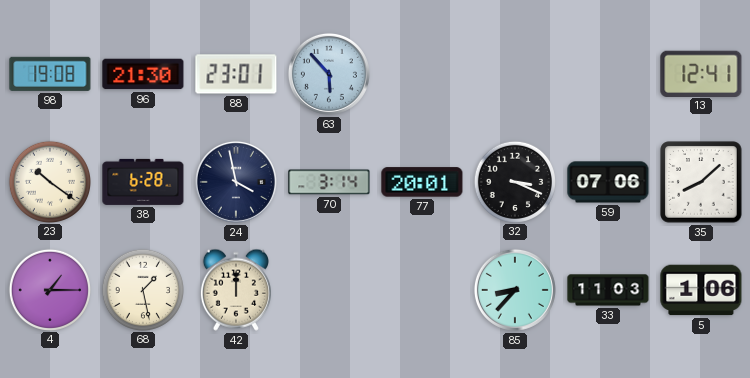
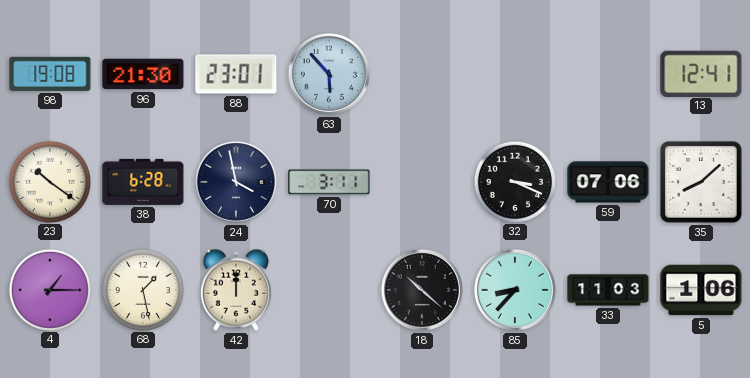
70: 3:14 -> 3:11 (329, 182)
77: 20:01 -> none (422, 182)
18: none -> 10:22 (422, 290)
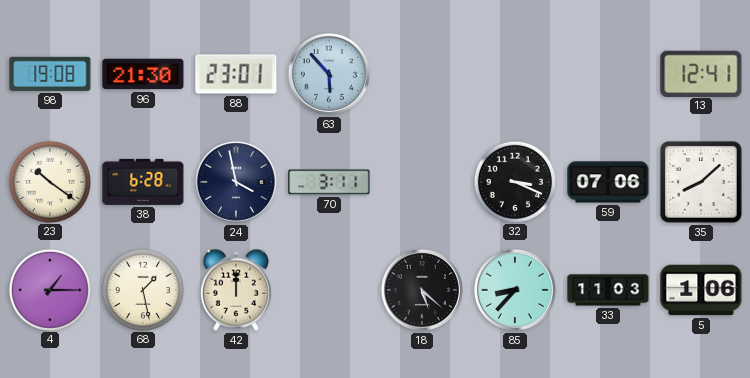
18: 10:22 -> 5:22 (422, 290)
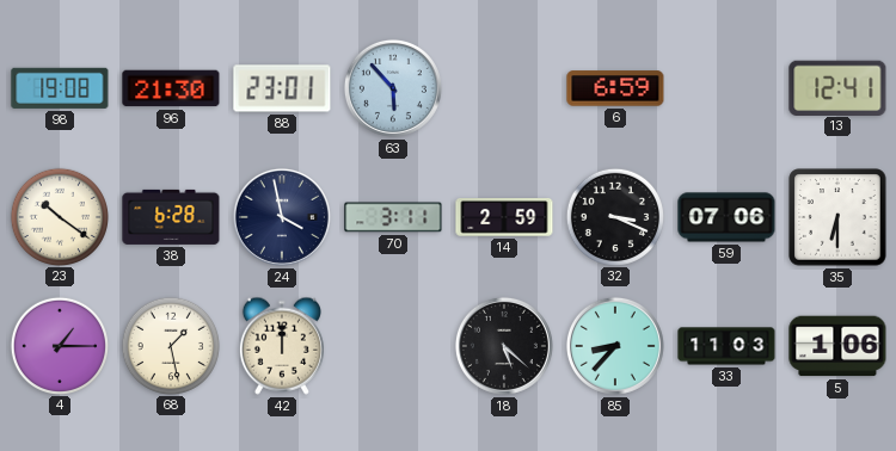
6: none -> 6:59 (615, 88)
14: none -> 2:59 (504, 217)
35: 8:08 -> 6:30 (837, 217)
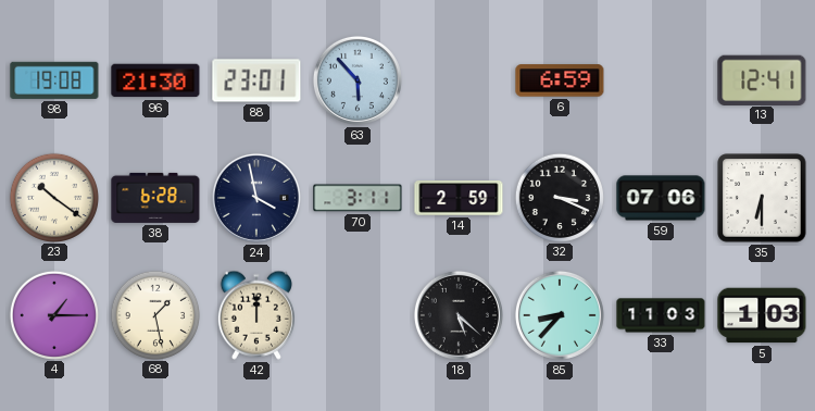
5: 1:06 -> 1:03 (762, 315)
